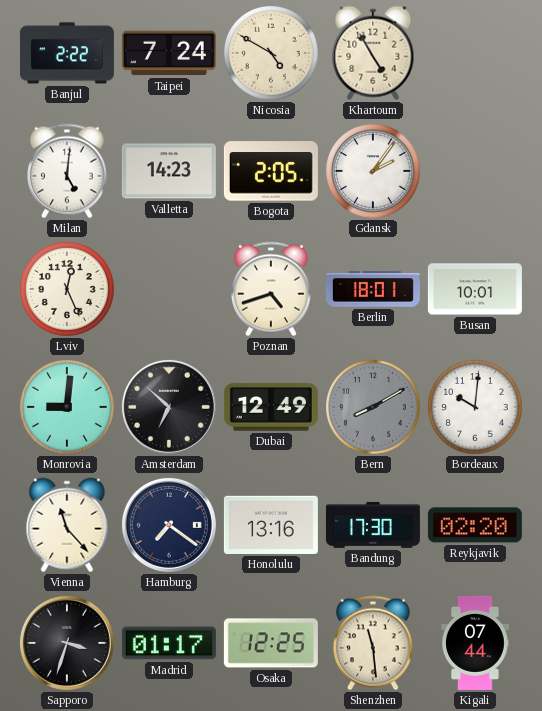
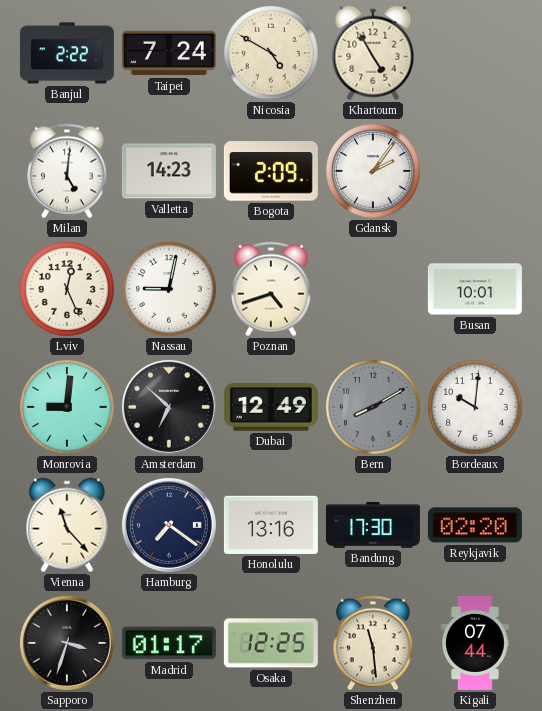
Bogota: 2:05 -> 2:09 (271, 171)
Nassau: none -> 9:02 (170, 290)
Berlin: 18:01 -> none (373, 289)
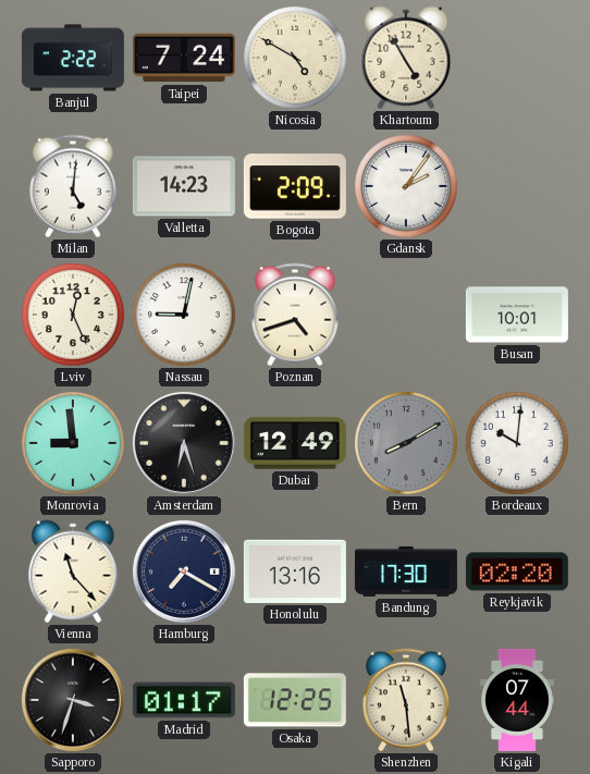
Monrovia: 9:01 -> 8:59 (74, 444)
Amsterdam: 6:52 -> 6:27 (184, 443)
Hamburg: 7:21 -> 7:20 (184, 572)
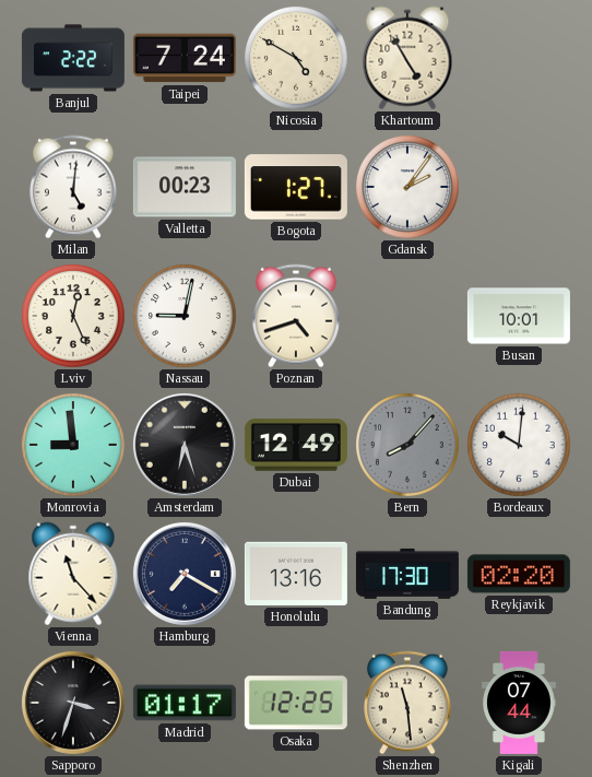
Valletta: 14:23 -> 00:23 (185, 187)
Bogota: 2:09 -> 1:27 (296, 187)
Bern: 8:10 -> 8:07 (409, 446)
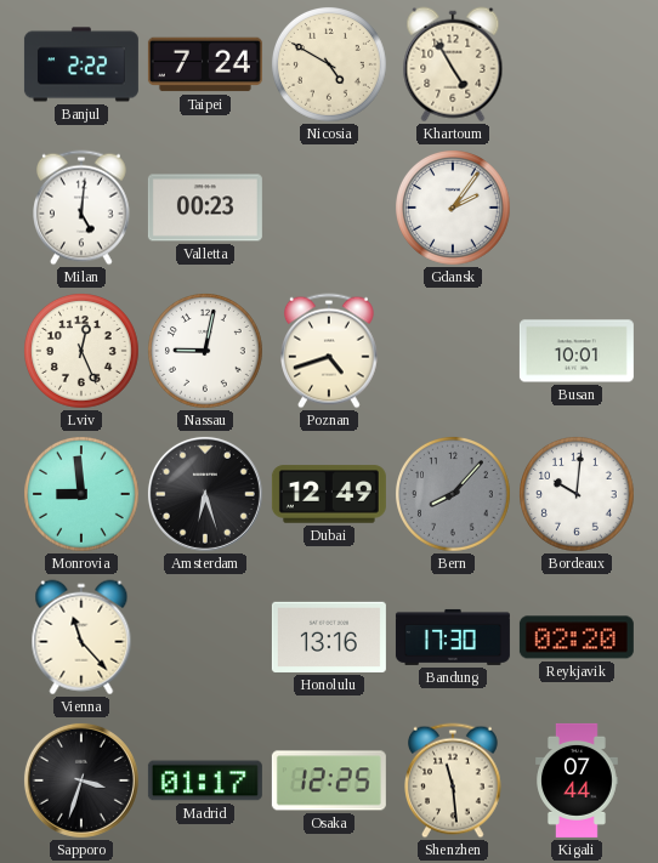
Bogota: 1:27 -> none (296, 187)
Hamburg: 7:20 -> none (185, 574)
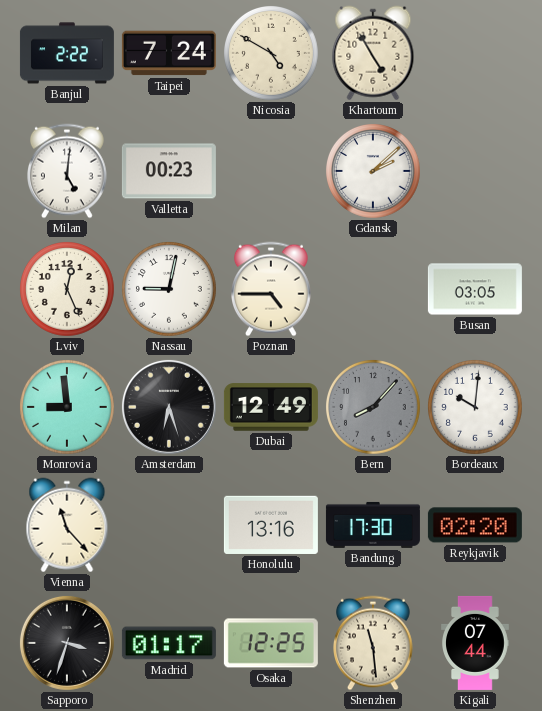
Gdansk: 2:06 -> 2:08 (374, 172)
Poznan: 4:42 -> 4:45 (272, 289)
Busan: 10:01 -> 03:05 (475, 289)
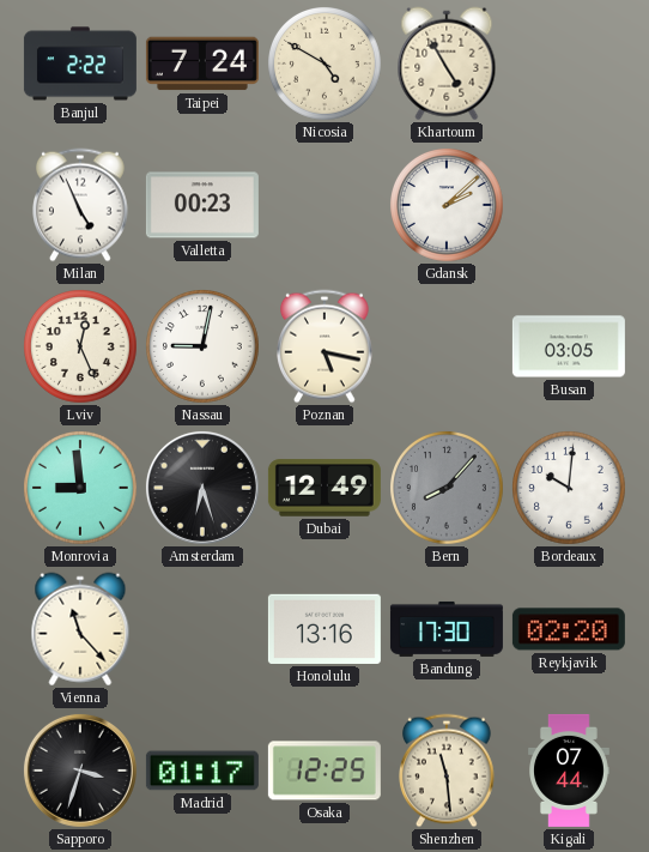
Milan: 5:01 -> 4:56 (81, 205)
Poznan: 4:45 -> 5:17 (326, 346)
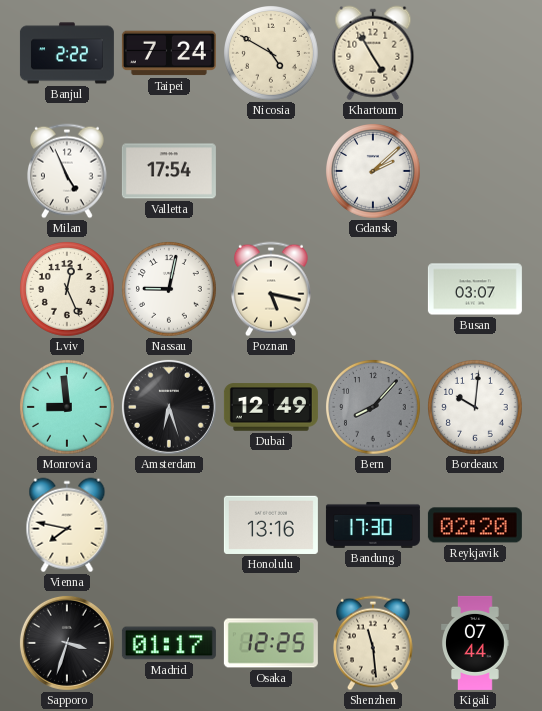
Valletta: 00:23 -> 17:54 (169, 171)
Busan: 03:05 -> 03:07 (475, 289)
Vienna: 11:23 -> 7:47 (67, 525)
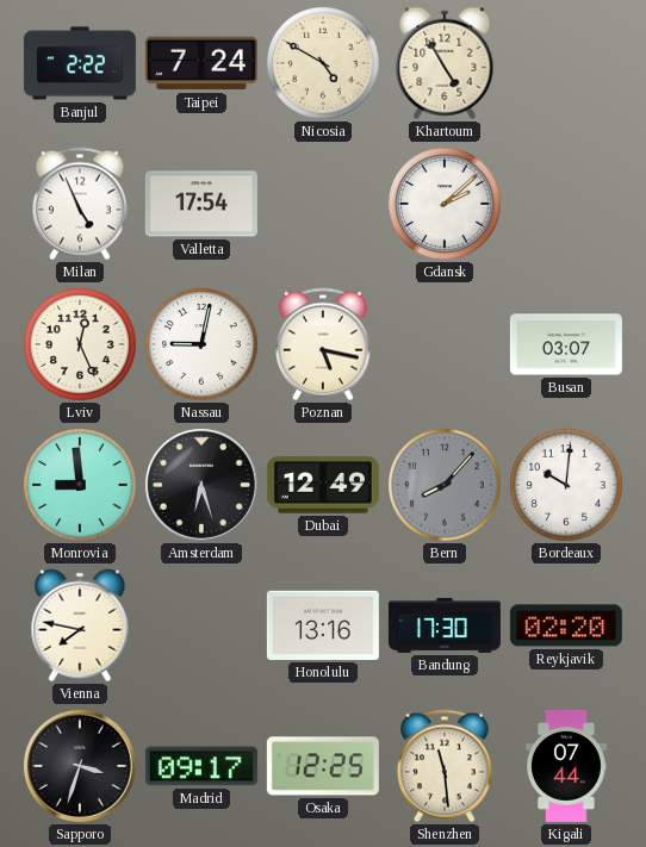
Madrid: 01:17 -> 09:17 (201, 766)
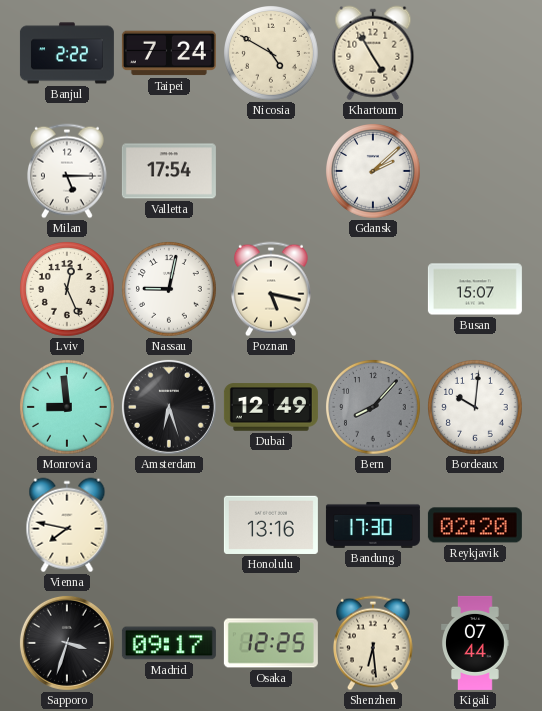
Milan: 4:56 -> 5:15 (68, 171)
Busan: 03:07 -> 15:07 (475, 289)
Shenzhen: 11:29 -> 6:29 (374, 643)
